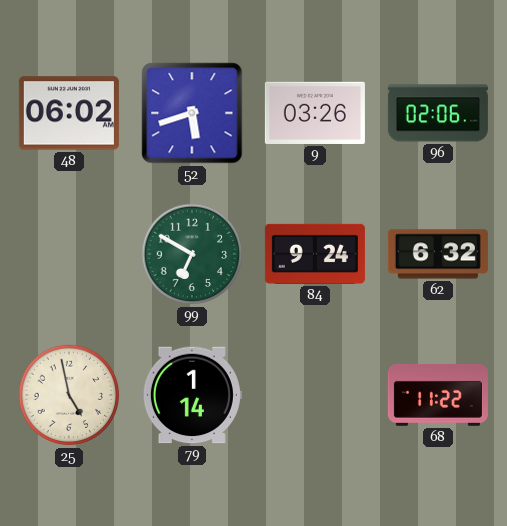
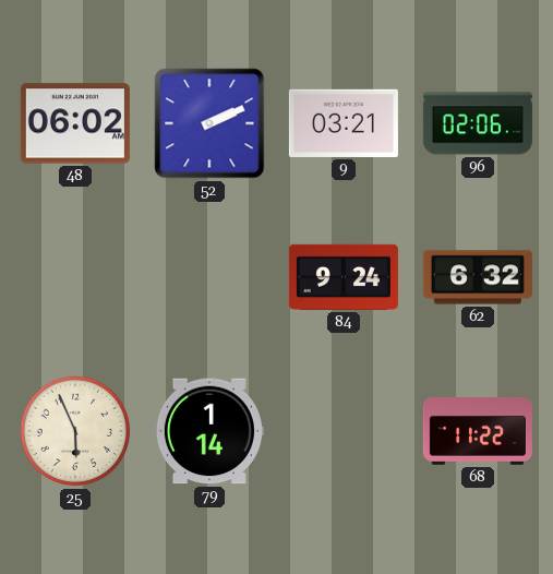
52: 5:42 -> 2:11 (209, 123)
9: 03:26 -> 03:21 (344, 123)
99: 6:50 -> none (192, 254)
25: 4:58 -> 5:56 (75, 431)
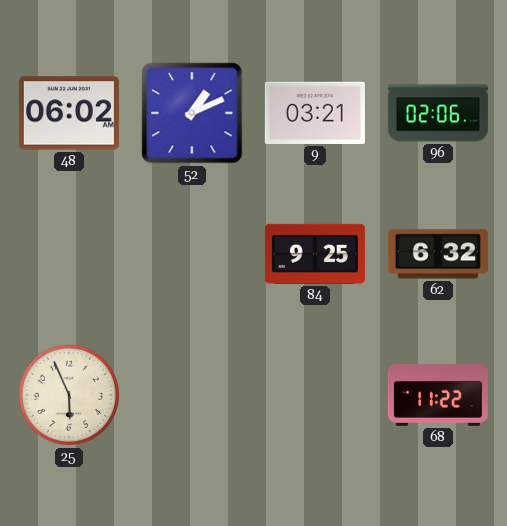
52: 2:11 -> 1:11 (192, 113)
84: 9:24 -> 9:25 (315, 254)
79: 1:14 -> none (209, 431)
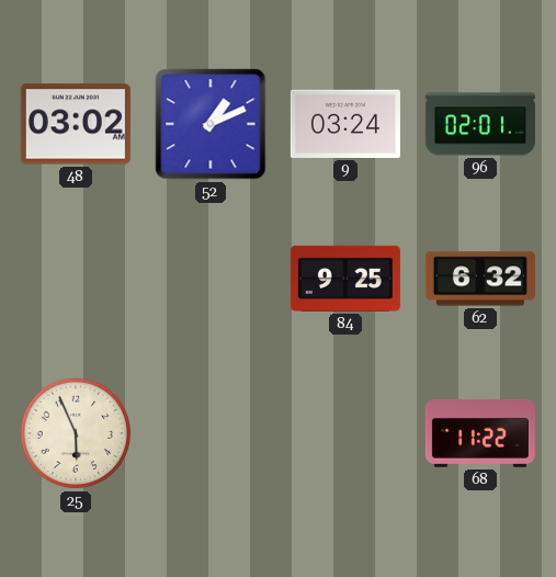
48: 06:02 -> 03:02 (76, 124)
9: 03:21 -> 03:24 (345, 124)
96: 02:06 -> 02:01 (480, 124)
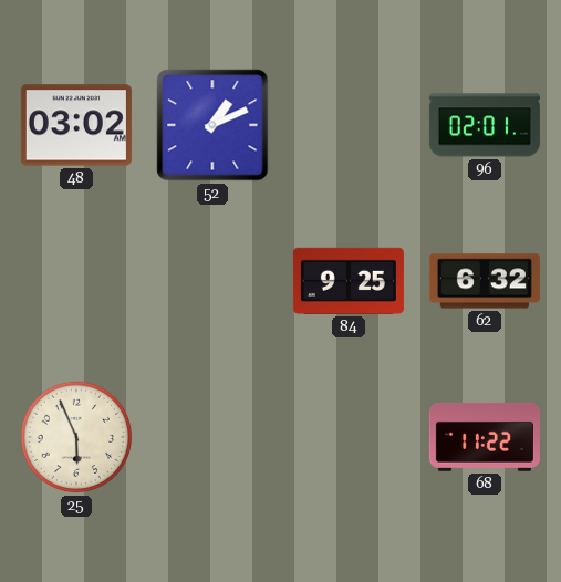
9: 03:24 -> none (345, 124)
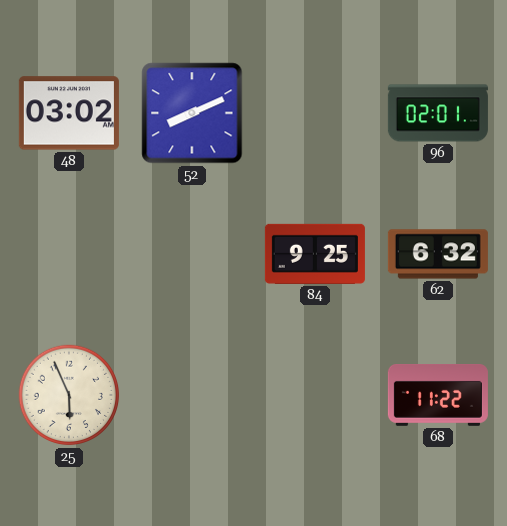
52: 1:11 -> 8:11 (192, 113)
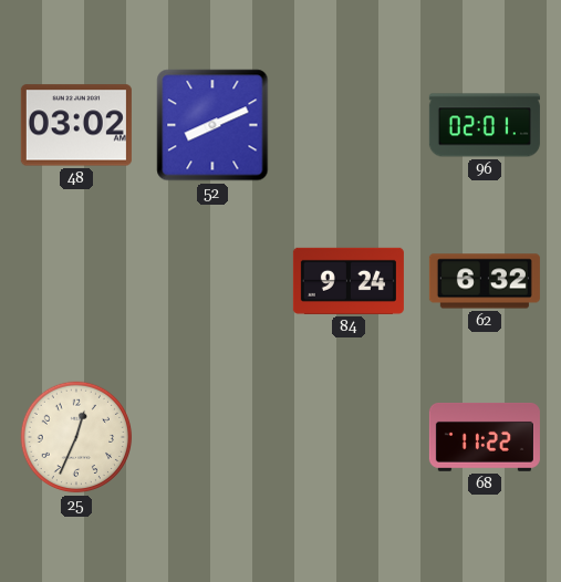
84: 9:25 -> 9:24 (349, 281)
25: 5:56 -> 12:34 (76, 437)
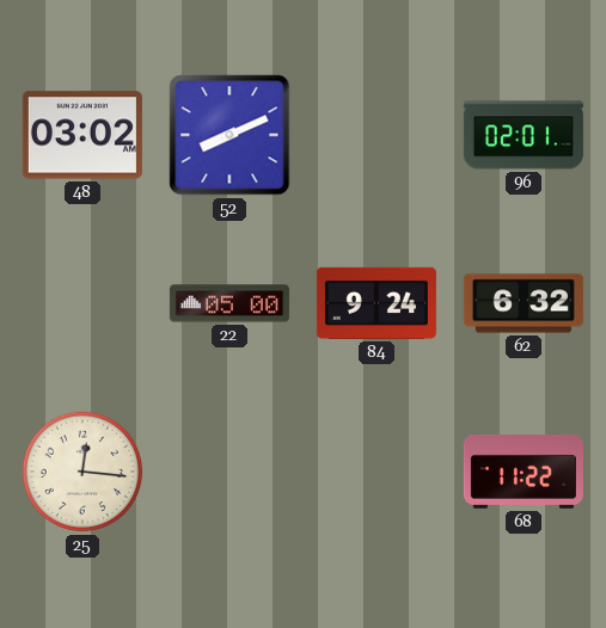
22: none -> 05:00 (229, 303)
25: 12:34 -> 12:16 (82, 472)
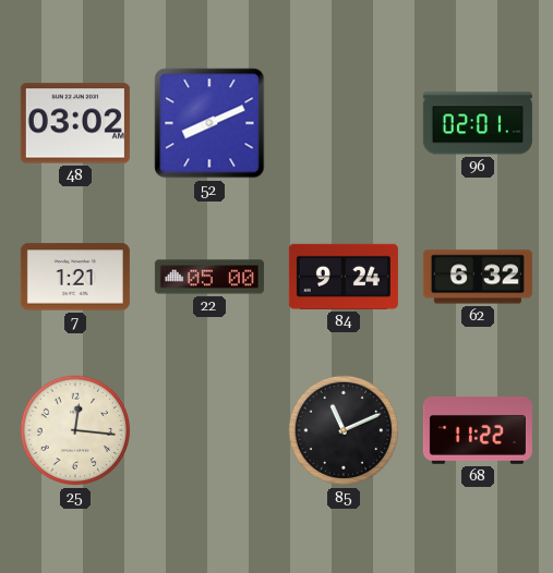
7: none -> 1:21 (75, 277)
85: none -> 11:11 (344, 430)
